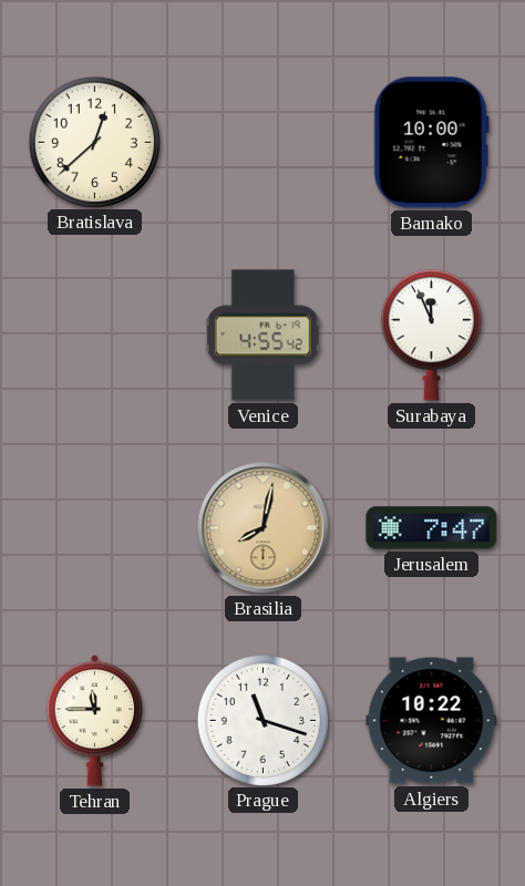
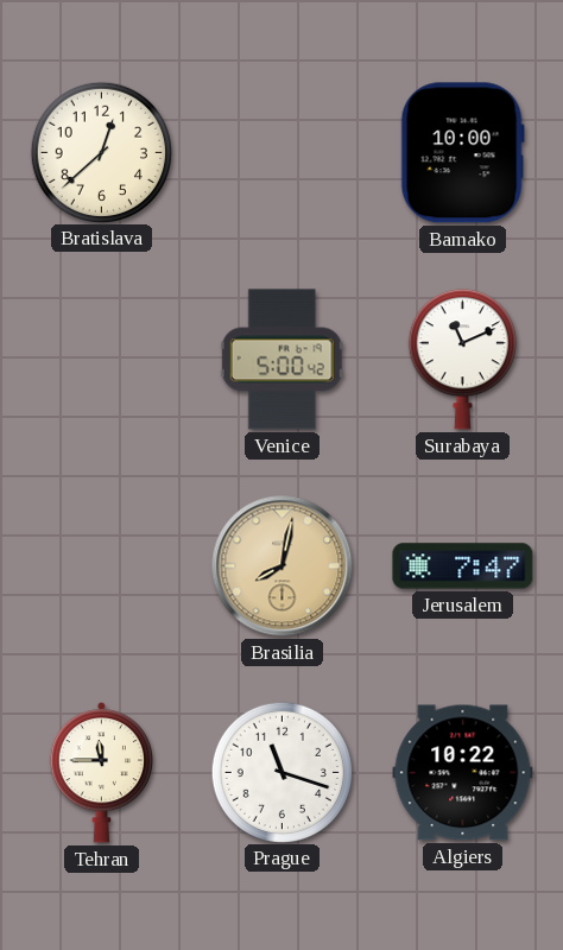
Venice: 4:55 -> 5:00 (281, 360)
Surabaya: 11:56 -> 11:11 (462, 360)
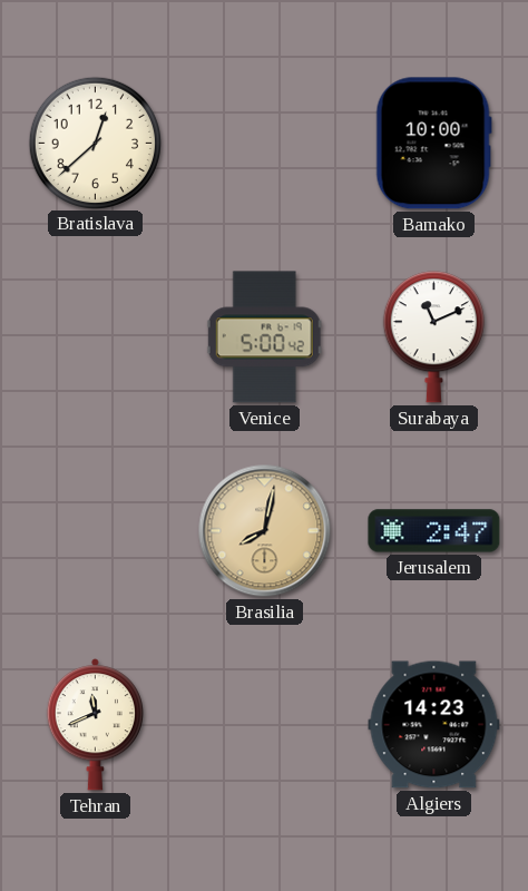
Jerusalem: 7:47 -> 2:47 (434, 531)
Tehran: 11:45 -> 11:41 (95, 725)
Prague: 11:18 -> none (281, 772)
Algiers: 10:22 -> 14:23 (434, 725)
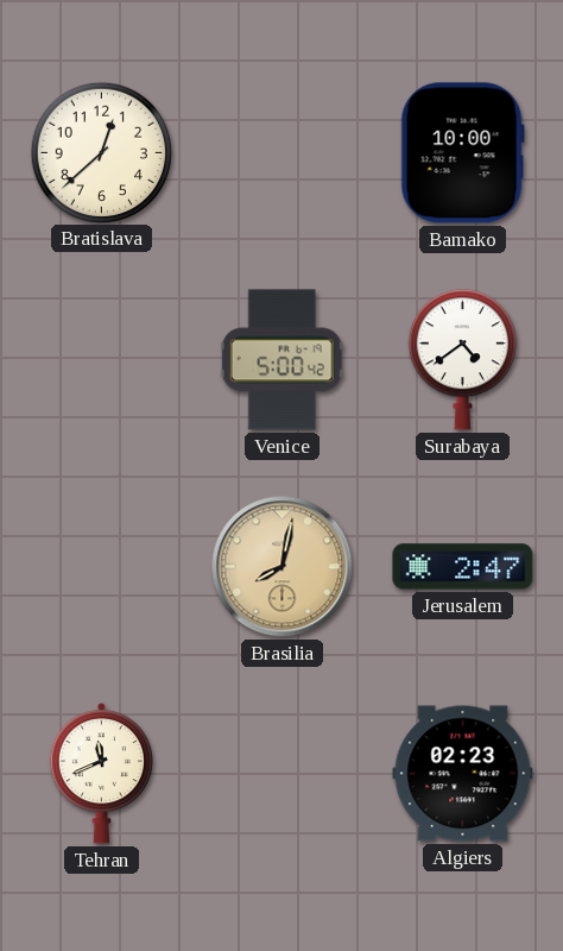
Surabaya: 11:11 -> 4:39 (462, 360)
Algiers: 14:23 -> 02:23 (463, 774)
